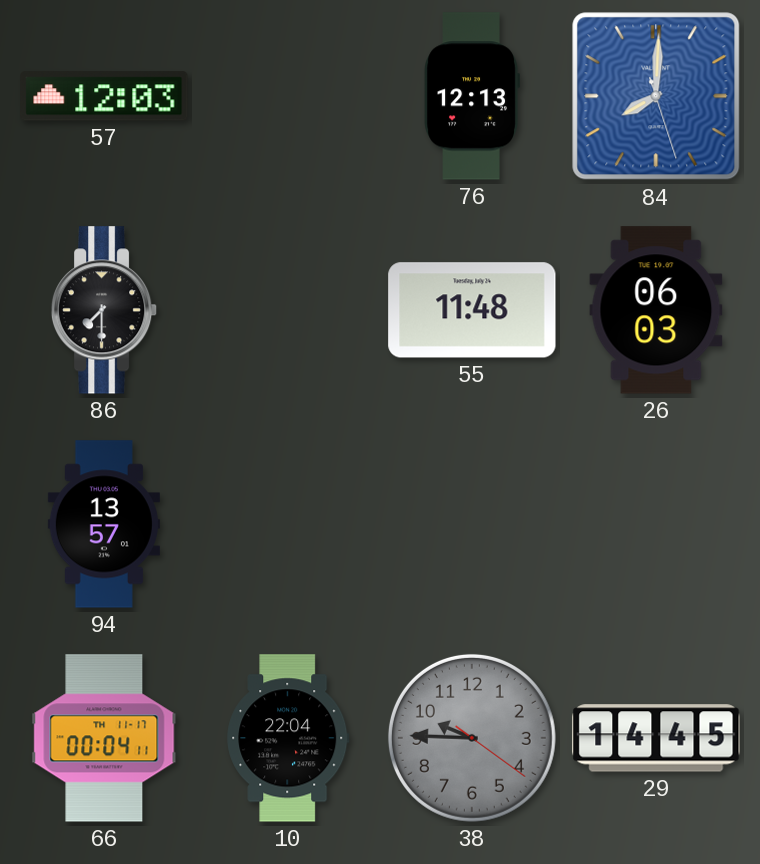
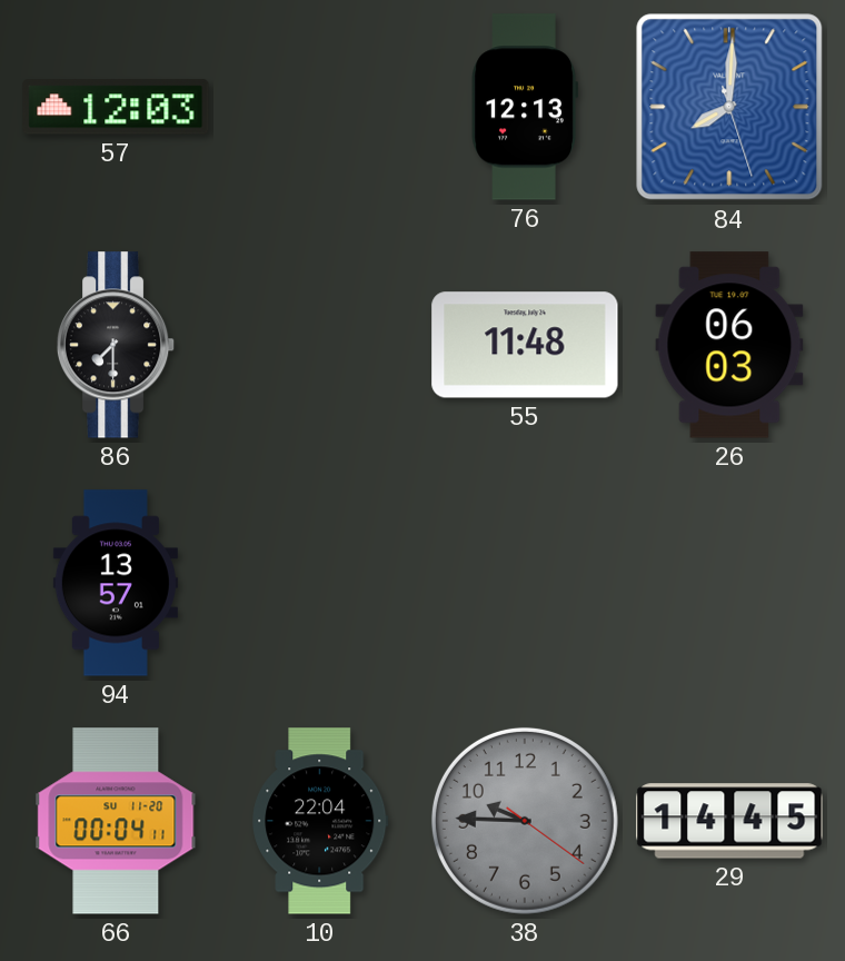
66 date: TH 11-17 -> SU 11-20 (116, 821)
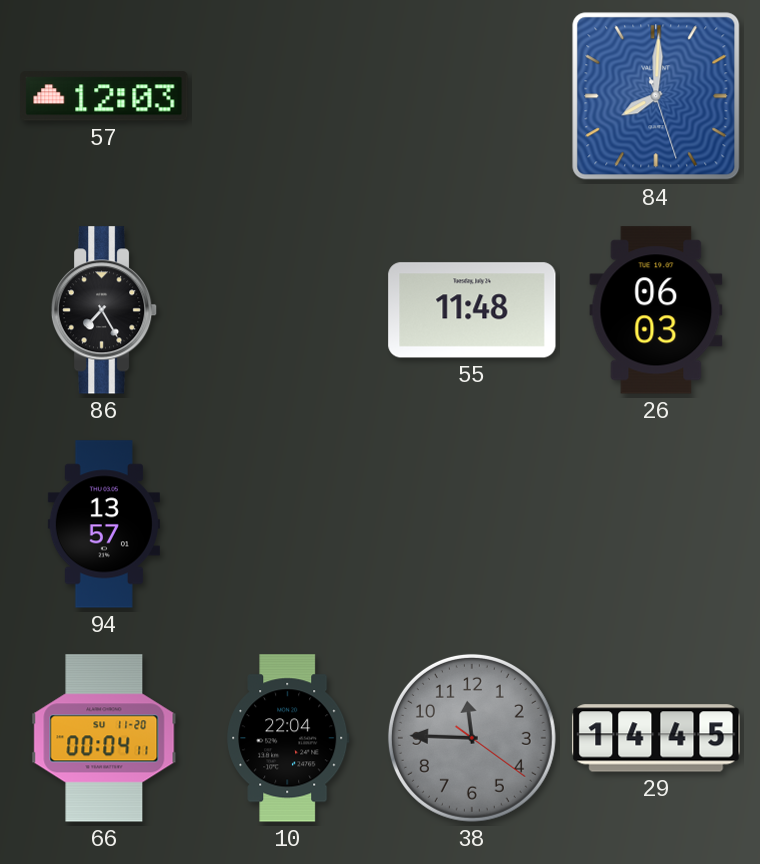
76: 12:13 -> none (524, 107)
86: 7:30 -> 7:25 (104, 310)
38: 9:45 -> 11:45 (472, 738)
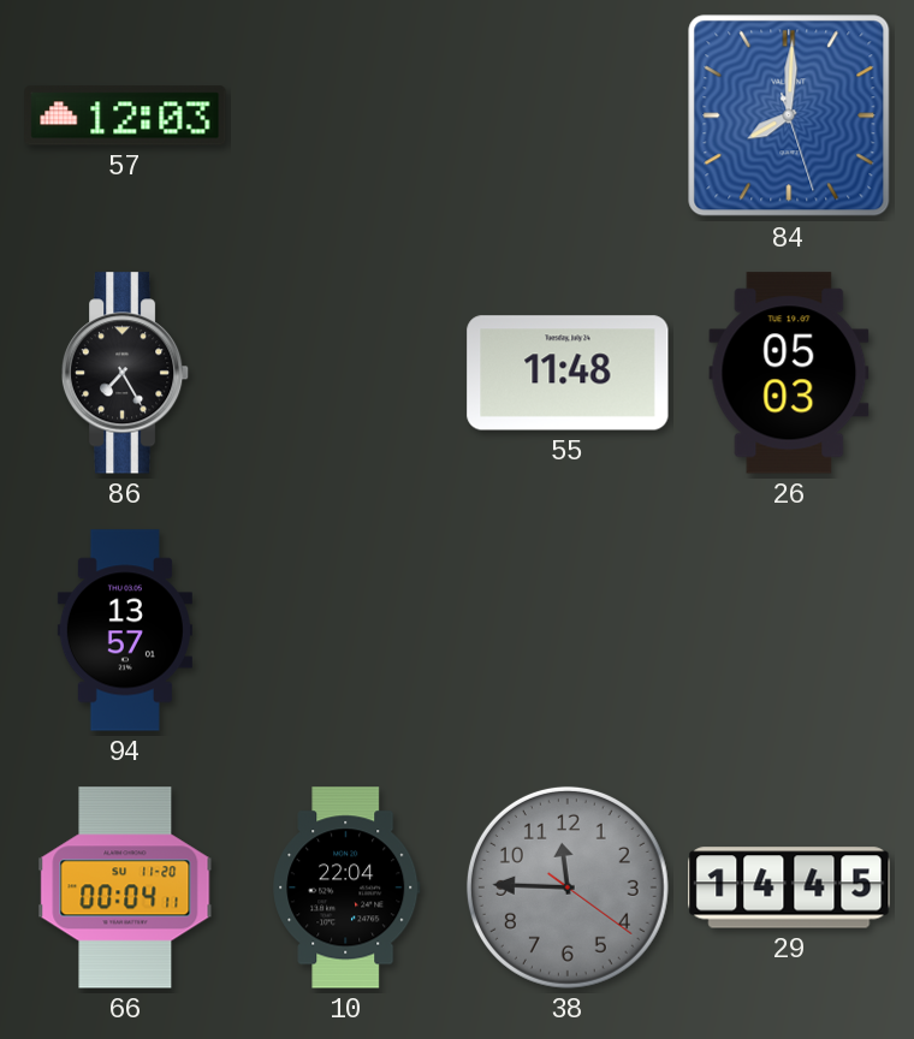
26: 06:03 -> 05:03 (789, 373)
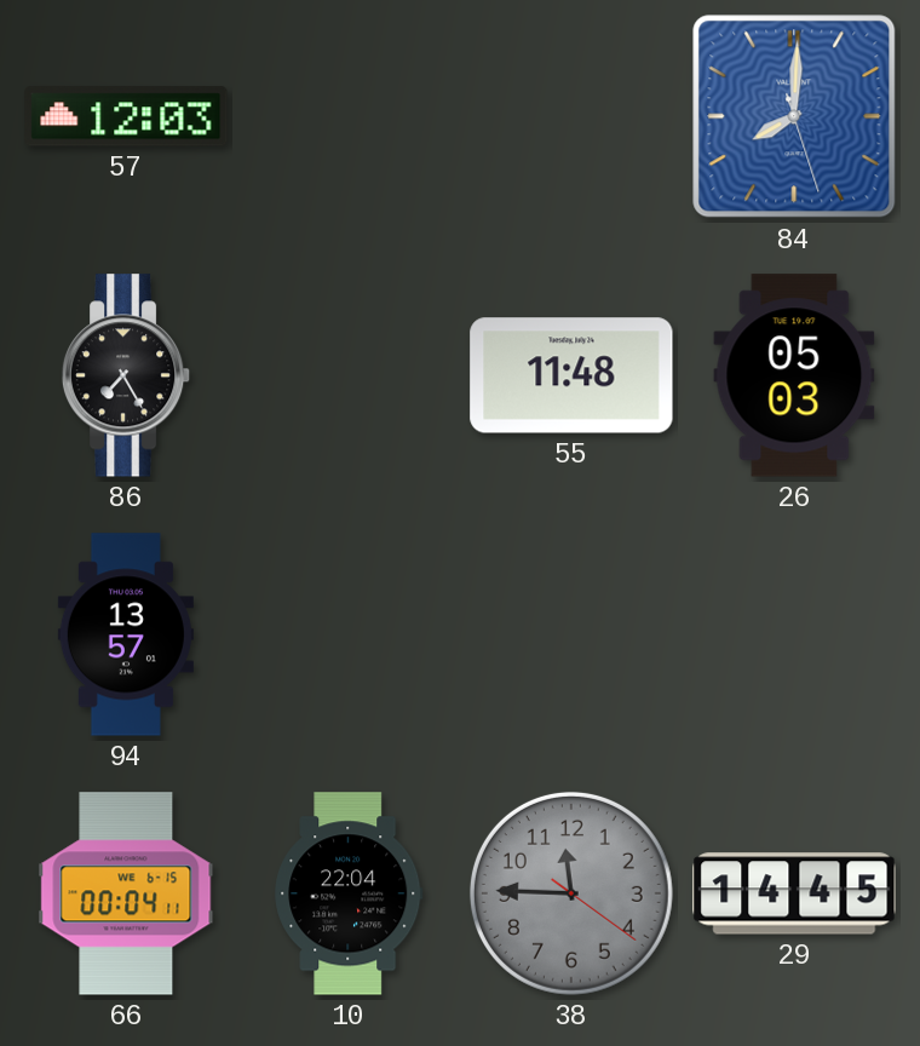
66 date: SU 11-20 -> WE 6-15 (126, 893)
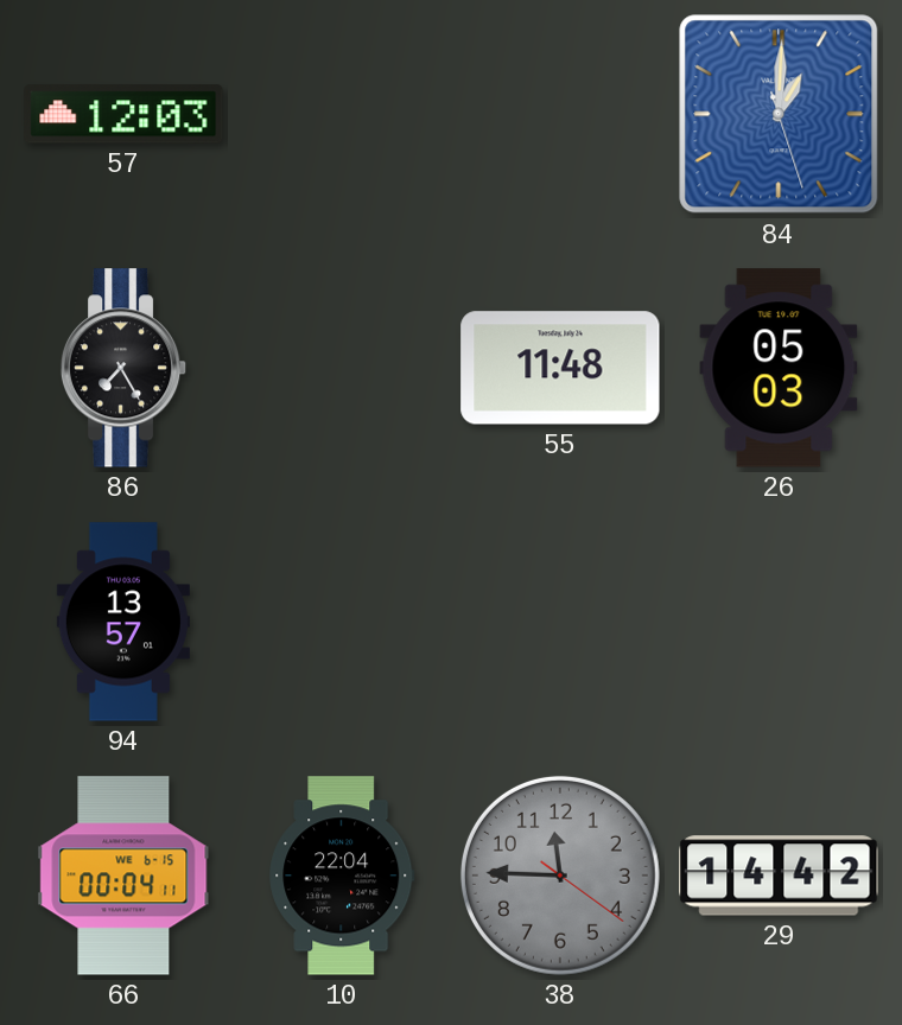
84: 8:00 -> 1:00 (779, 114)
29: 14:45 -> 14:42 (779, 876)
